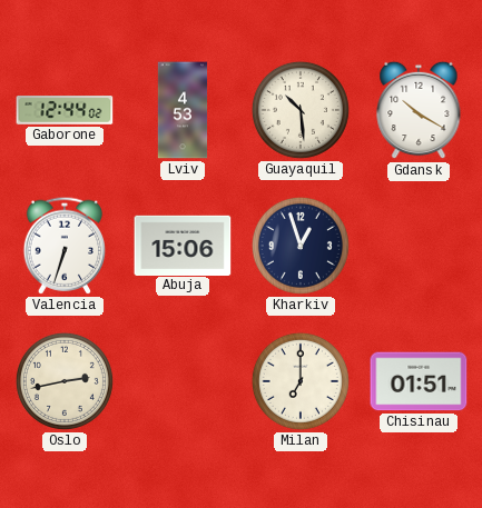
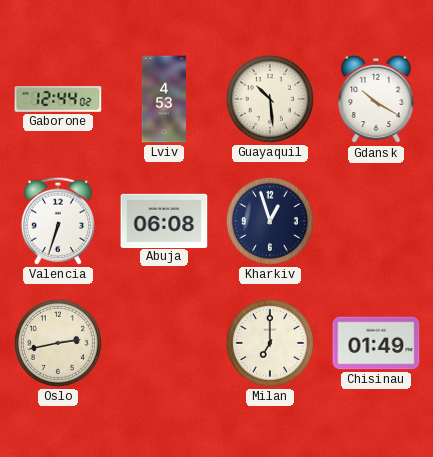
Abuja: 15:06 -> 06:08 (164, 220)
Chisinau: 01:51 -> 01:49 (376, 343)
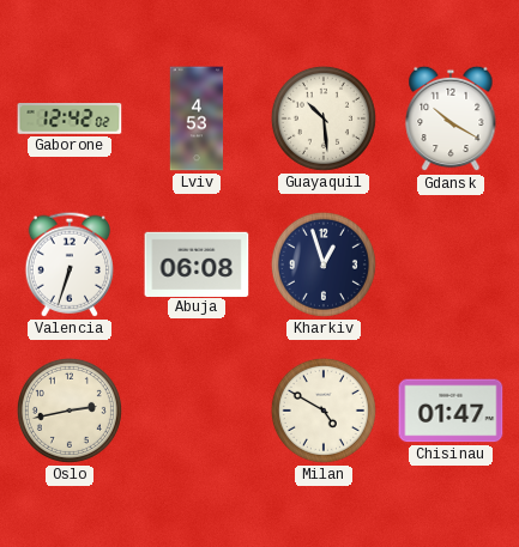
Gaborone: 12:44 -> 12:42 (70, 120)
Milan: 7:00 -> 4:50 (324, 411)
Chisinau: 01:49 -> 01:47 (451, 411)
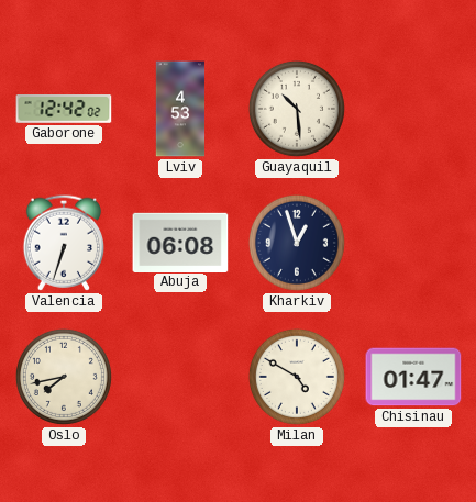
Gdansk: 10:20 -> none (451, 118)
Oslo: 2:43 -> 7:43 (64, 377)
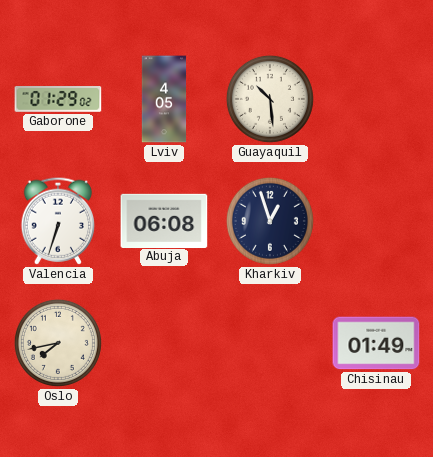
Gaborone: 12:42 -> 01:29 (58, 100)
Lviv: 4:53 -> 4:05 (164, 99)
Milan: 4:50 -> none (297, 377)
Chisinau: 01:47 -> 01:49 (376, 343)
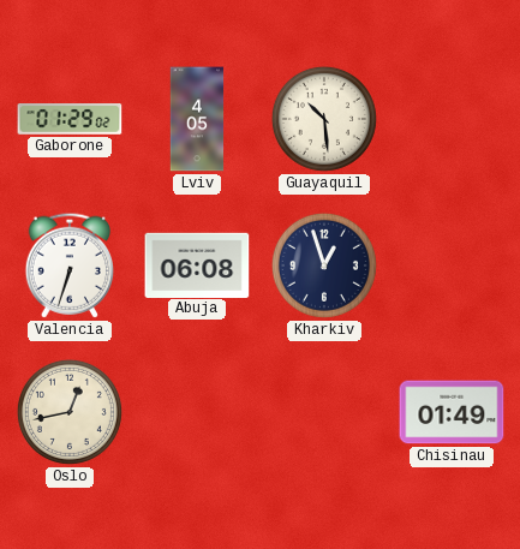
Oslo: 7:43 -> 12:43 (70, 412)
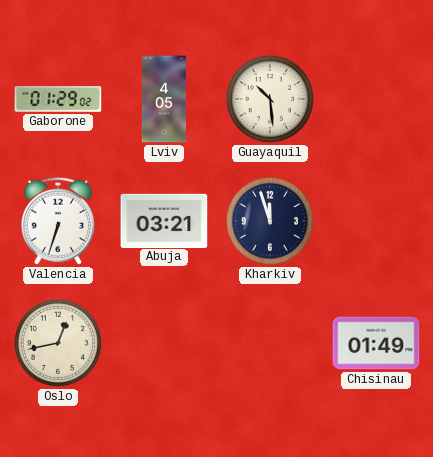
Abuja: 06:08 -> 03:21 (164, 220)
Kharkiv: 12:57 -> 11:57 (270, 221)
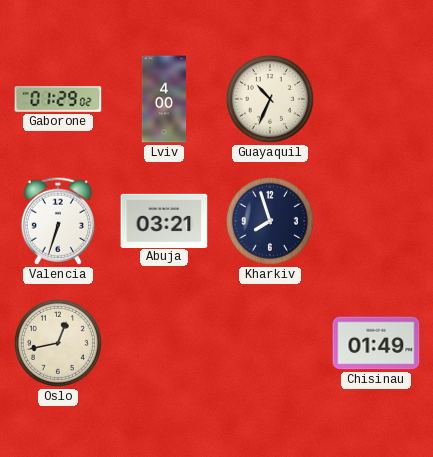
Lviv: 4:05 -> 4:00 (164, 99)
Guayaquil: 10:29 -> 10:34 (270, 99)
Kharkiv: 11:57 -> 7:57 (270, 221)
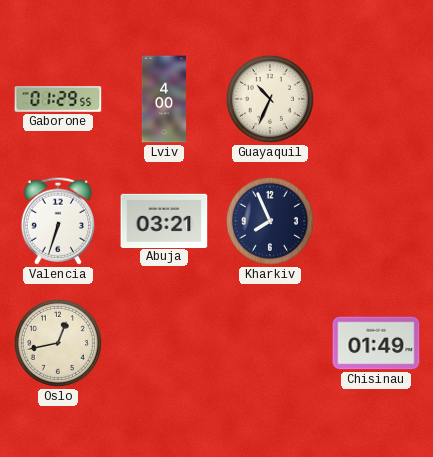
Gaborone: 01:29:02 -> 01:29:55 (58, 100)
Kharkiv: 7:57 -> 7:56 (270, 221)
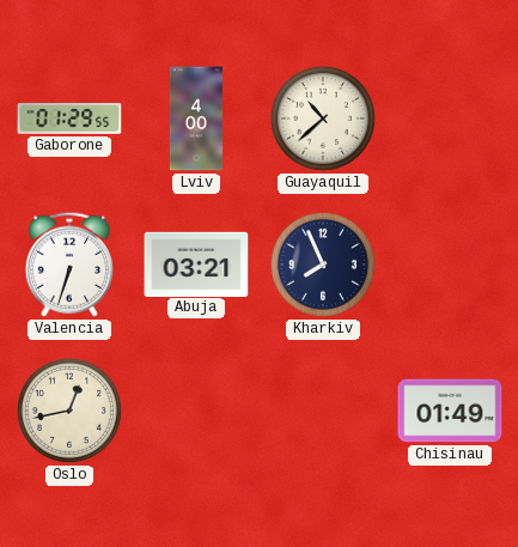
Guayaquil: 10:34 -> 10:38 (323, 118)
